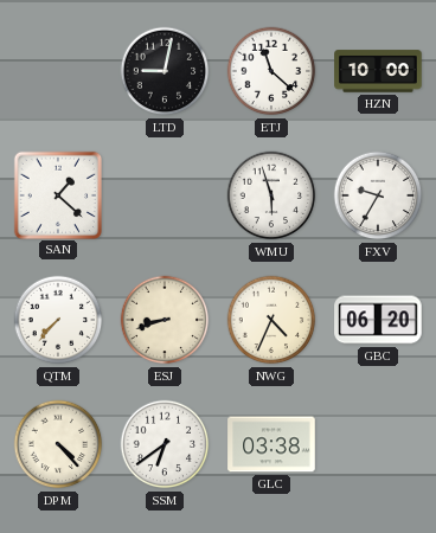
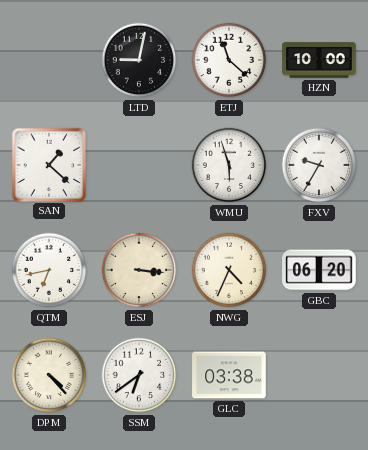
QTM: 7:37 -> 6:43 (49, 270)
ESJ: 8:42 -> 3:16 (139, 270)
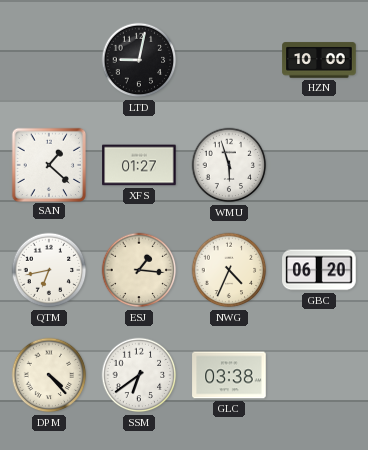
ETJ: 11:22 -> none (229, 60)
XFS: none -> 01:27 (139, 165)
FXV: 9:35 -> none (319, 165)
ESJ: 3:16 -> 1:16 (139, 270)
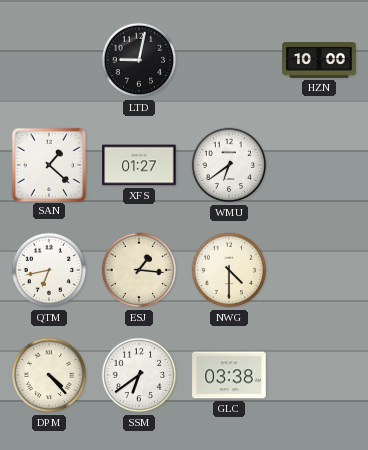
WMU: 5:57 -> 6:39 (229, 165)
NWG: 4:34 -> 4:30 (229, 270)
GBC: 06:20 -> none (319, 270)
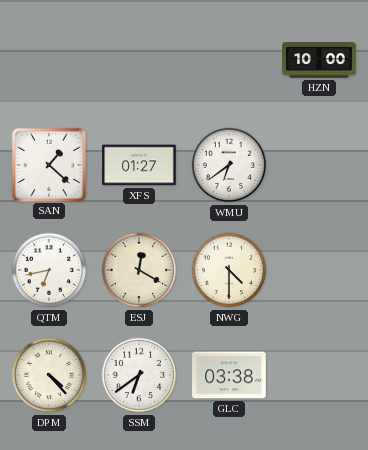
LTD: 9:02 -> none (139, 60)
ESJ: 1:16 -> 12:20 (139, 270)
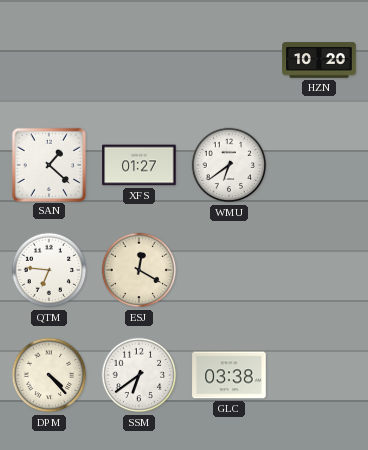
HZN: 10:00 -> 10:20 (319, 60)
QTM: 6:43 -> 6:46 (49, 270)
NWG: 4:30 -> none (229, 270)
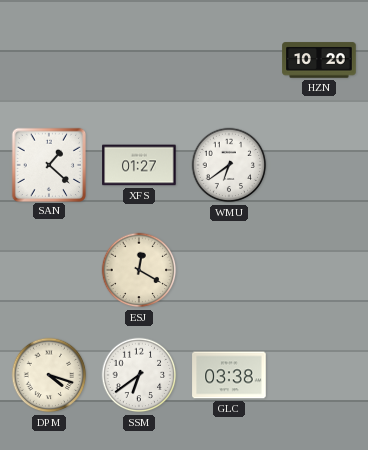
QTM: 6:46 -> none (49, 270)
DPM: 4:23 -> 4:18 (49, 375)
